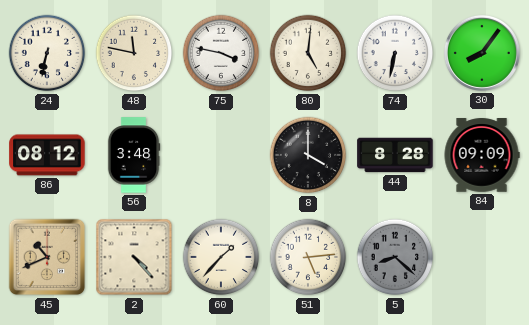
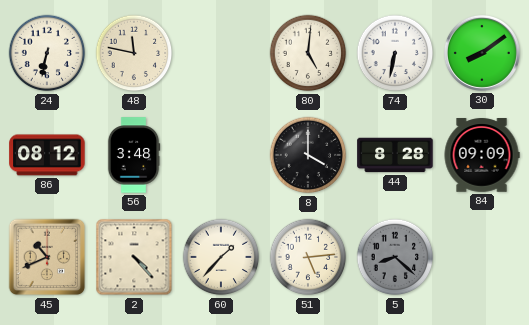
75: 3:47 -> none (221, 53)
30: 8:06 -> 8:09 (482, 53)
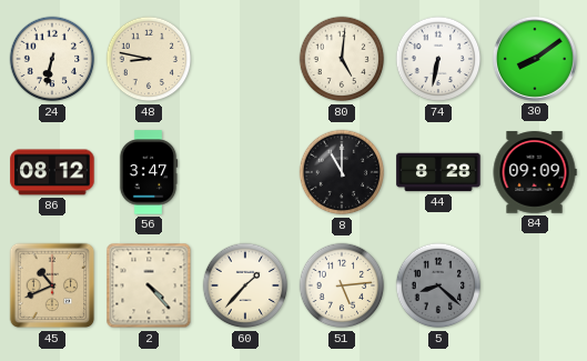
48: 11:47 -> 8:47 (149, 59)
56: 3:48 -> 3:47 (149, 172)
8: 4:00 -> 11:00 (342, 172)
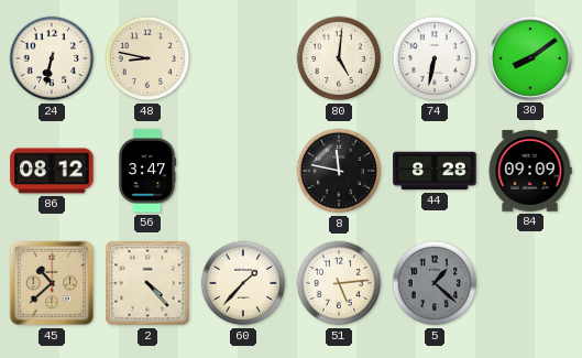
8: 11:00 -> 11:47 (339, 171)
45: 10:41 -> 10:38 (52, 283)
5: 8:22 -> 1:22 (435, 283)
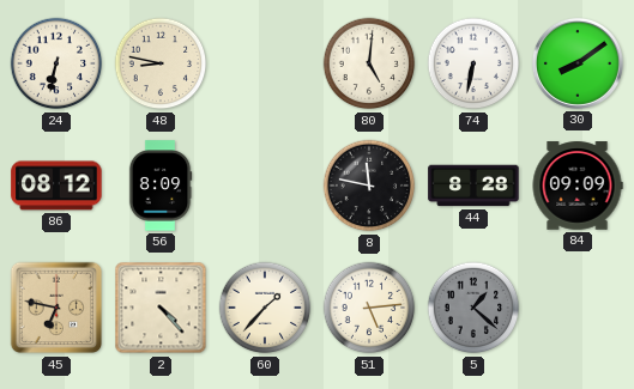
56: 3:47 -> 8:09 (161, 186)
45: 10:38 -> 6:47 (56, 308)
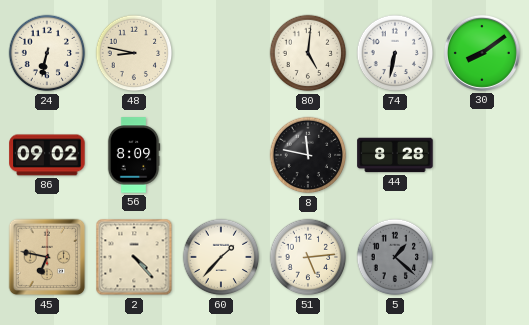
86: 08:12 -> 09:02 (47, 155)
84: 09:09 -> none (578, 186)
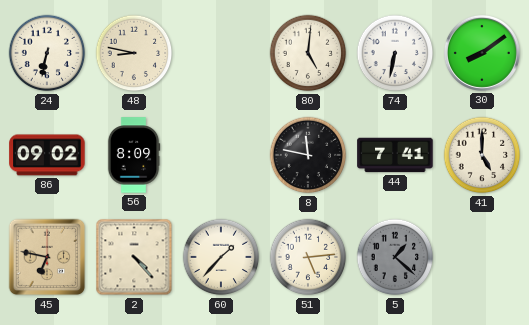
44: 8:28 -> 7:41 (395, 155)
41: none -> 5:00 (482, 155)
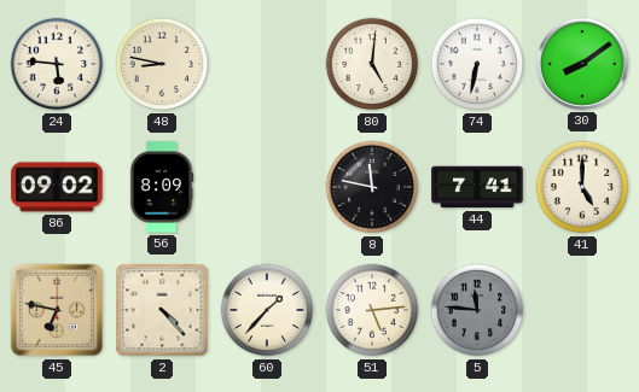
24: 6:32 -> 5:46 (57, 64)
5: 1:22 -> 11:46 (477, 310)
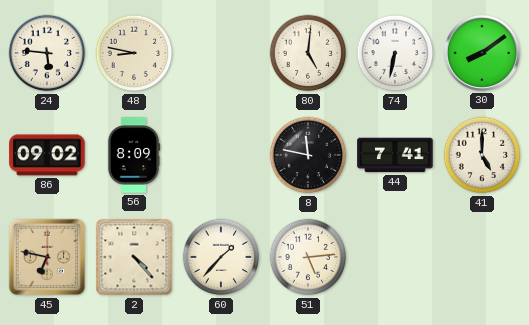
5: 11:46 -> none (477, 310)
